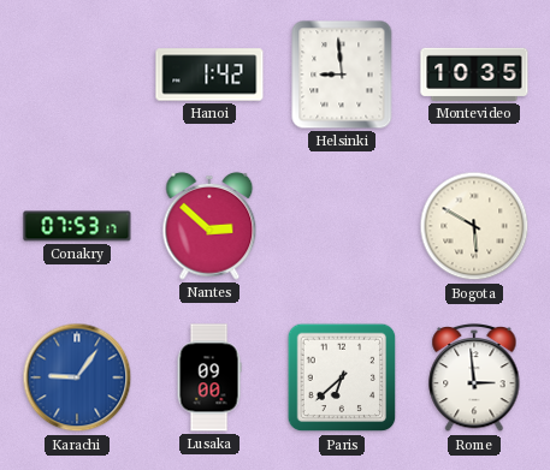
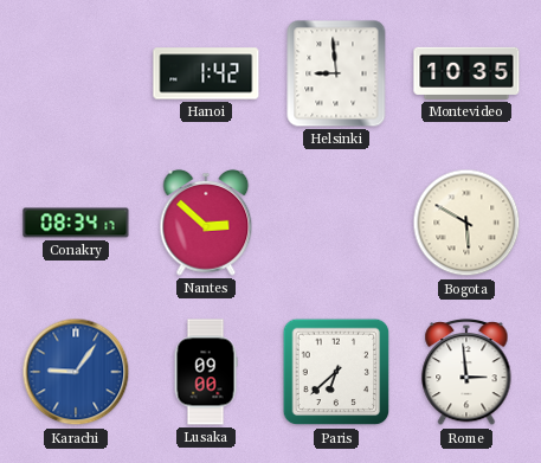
Conakry: 07:53 -> 08:34 (76, 223)
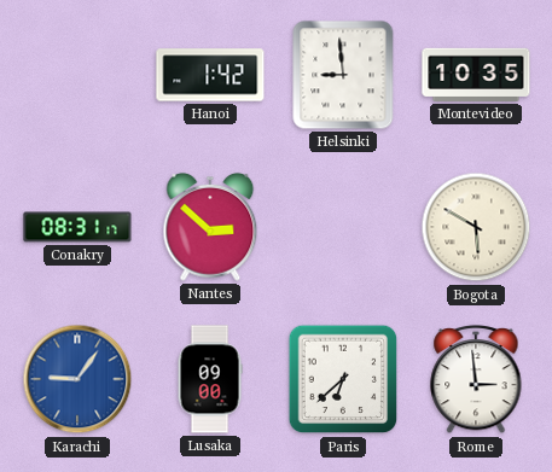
Conakry: 08:34 -> 08:31 (77, 227)
